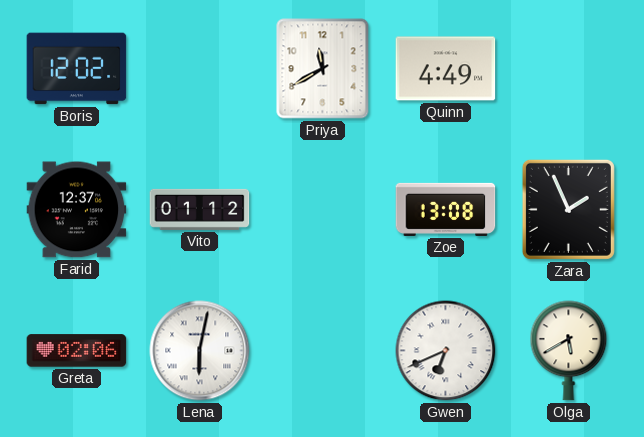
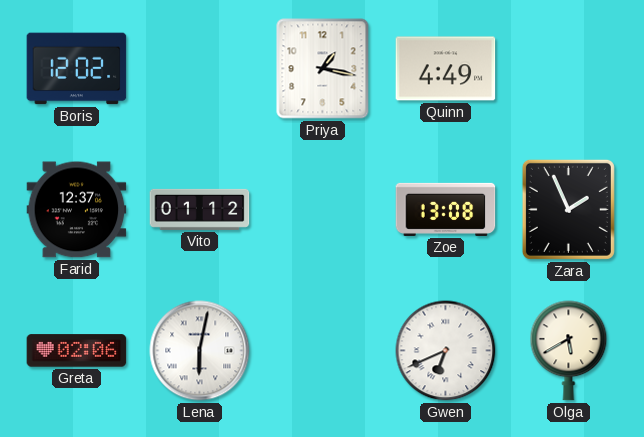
Priya: 11:40 -> 1:17 (323, 69)
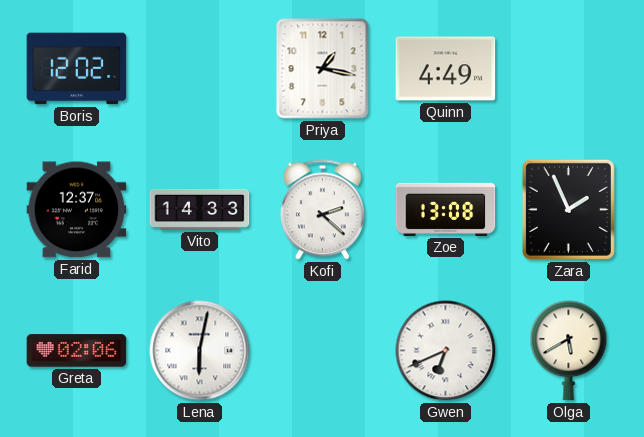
Vito: 01:12 -> 14:33 (200, 209)
Kofi: none -> 2:22 (323, 210)
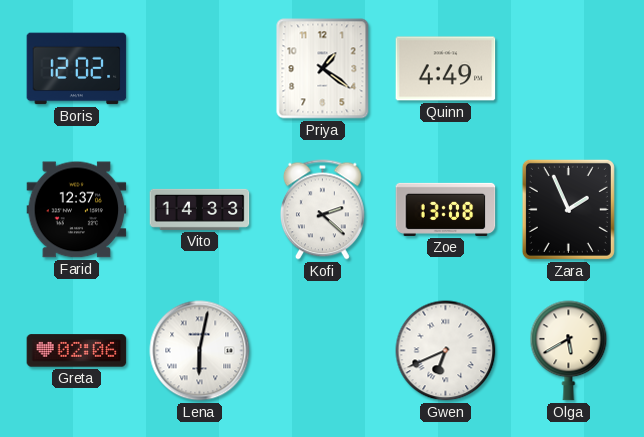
Priya: 1:17 -> 1:21 (323, 69)
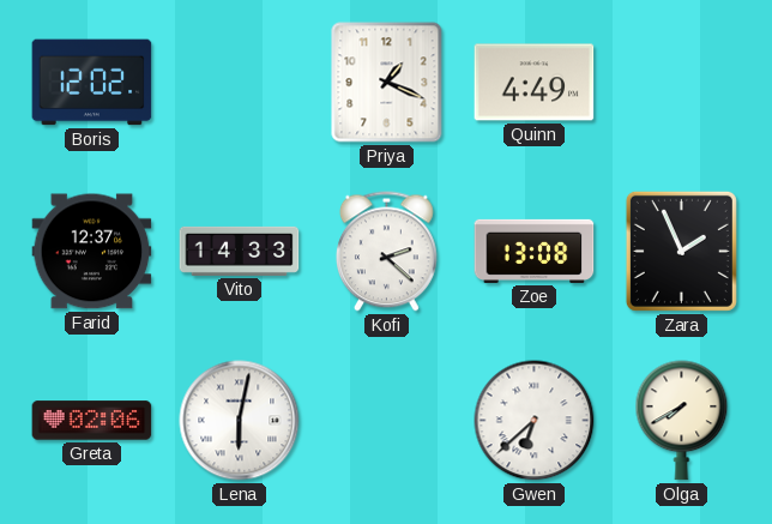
Priya: 1:21 -> 1:19 (387, 83)
Gwen: 6:41 -> 6:38 (535, 421)
Olga: 5:40 -> 7:40 (682, 421)
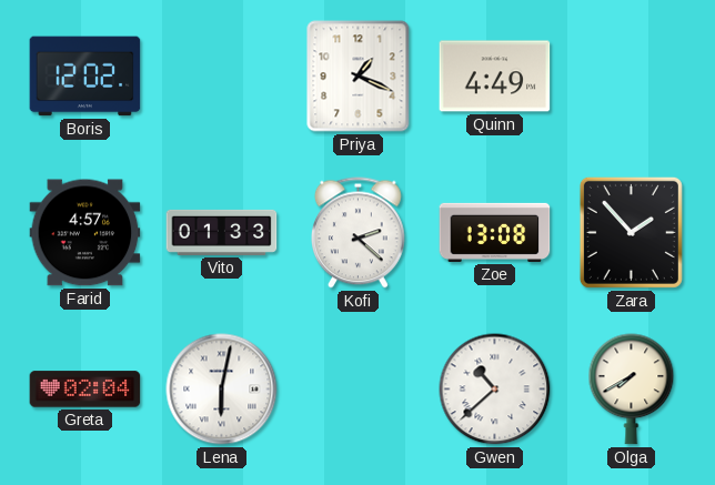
Farid: 12:37 -> 4:57 (85, 233)
Vito: 14:33 -> 01:33 (222, 232)
Zara: 1:56 -> 1:53 (631, 232)
Greta: 02:06 -> 02:04 (85, 390)
Gwen: 6:38 -> 10:38 (495, 390)
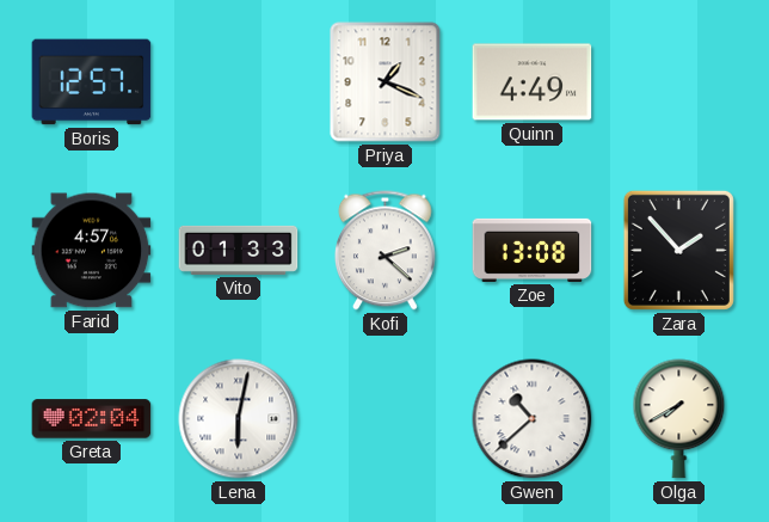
Boris: 12:02 -> 12:57 (92, 82)
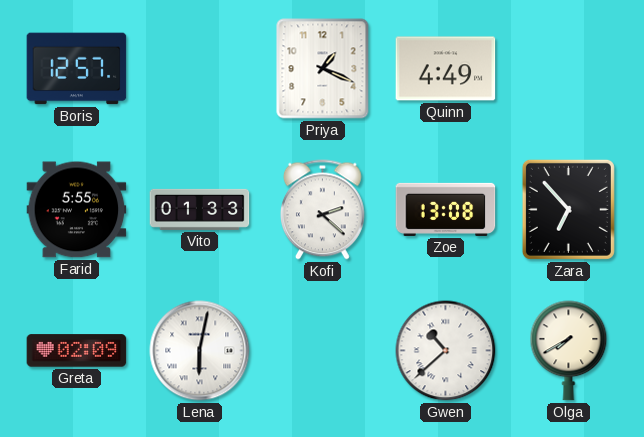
Farid: 4:57 -> 5:55 (77, 210)
Zara: 1:53 -> 6:53 (568, 209)
Greta: 02:04 -> 02:09 (77, 351)
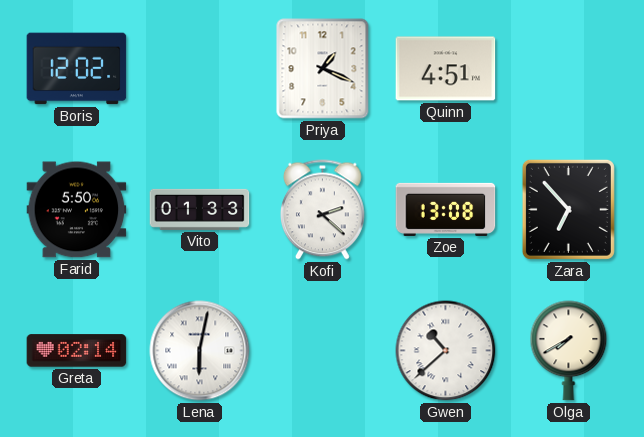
Boris: 12:57 -> 12:02 (77, 69)
Quinn: 4:49 -> 4:51 (446, 69)
Farid: 5:55 -> 5:50 (77, 210)
Greta: 02:09 -> 02:14 (77, 351)
